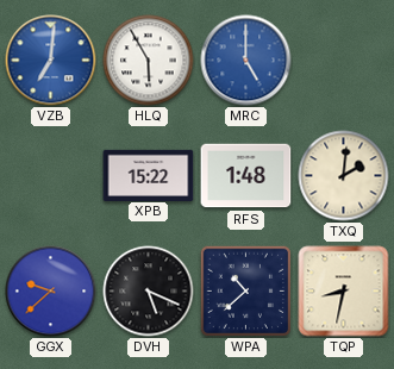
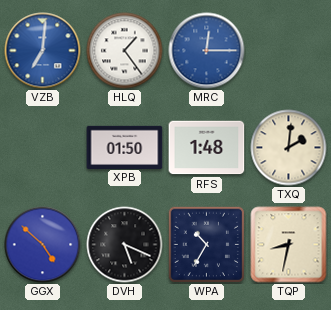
HLQ: 5:55 -> 1:24 (125, 51)
MRC: 5:00 -> 12:15 (207, 51)
XPB: 15:22 -> 01:50 (125, 147)
GGX: 9:38 -> 4:52 (43, 245)
WPA: 10:38 -> 10:35 (206, 244)
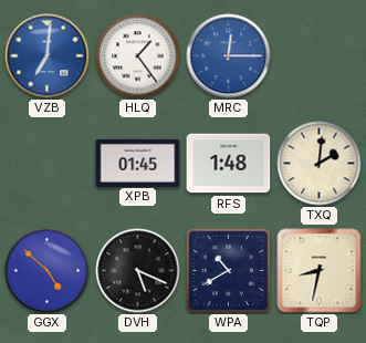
XPB: 01:50 -> 01:45 (138, 163)
WPA: 10:35 -> 10:40 (228, 270)
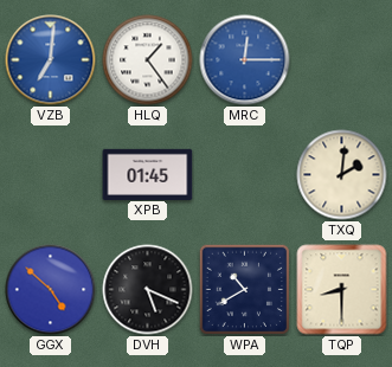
RFS: 1:48 -> none (229, 164)
TQP: 8:32 -> 8:30 (342, 290)
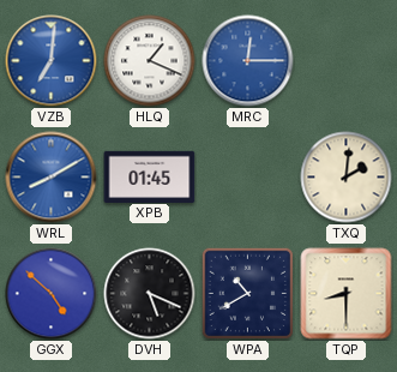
HLQ: 1:24 -> 1:19 (150, 61)
WRL: none -> 8:10 (52, 178)
